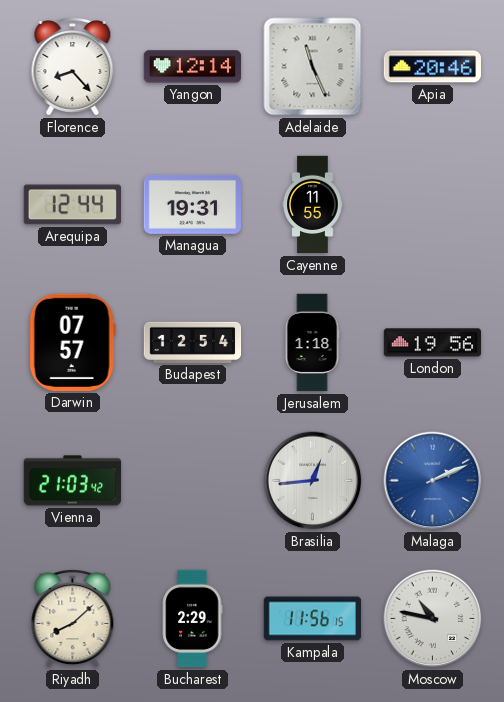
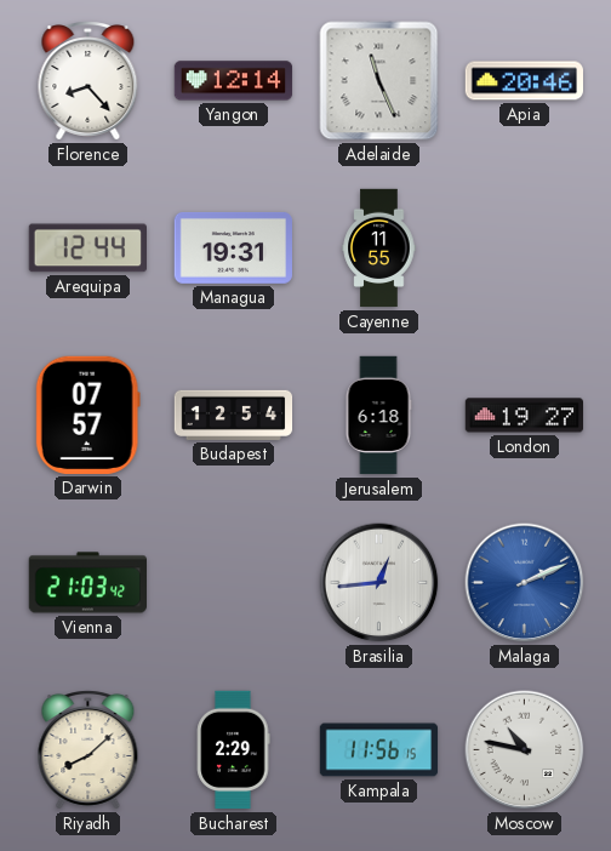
Jerusalem: 1:18 -> 6:18 (378, 416)
London: 19:56 -> 19:27 (525, 416)
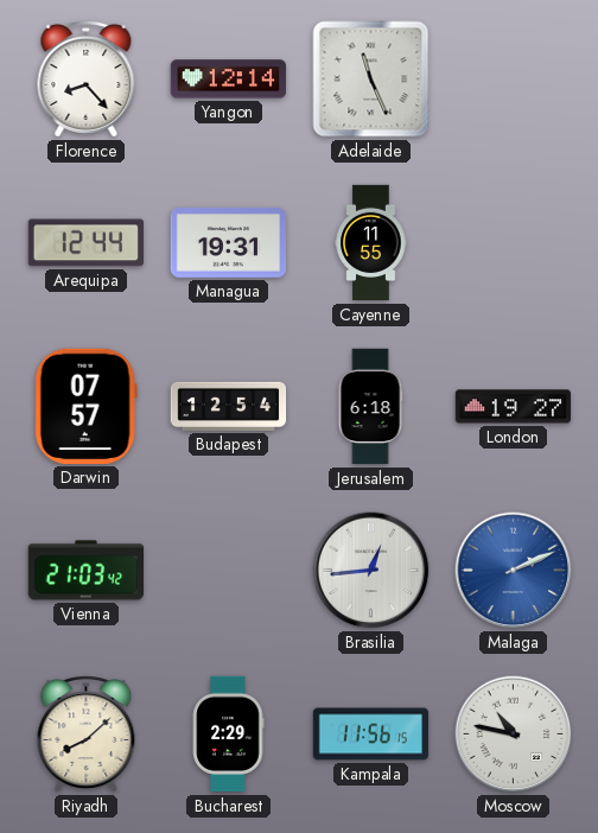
Apia: 20:46 -> none (525, 81)
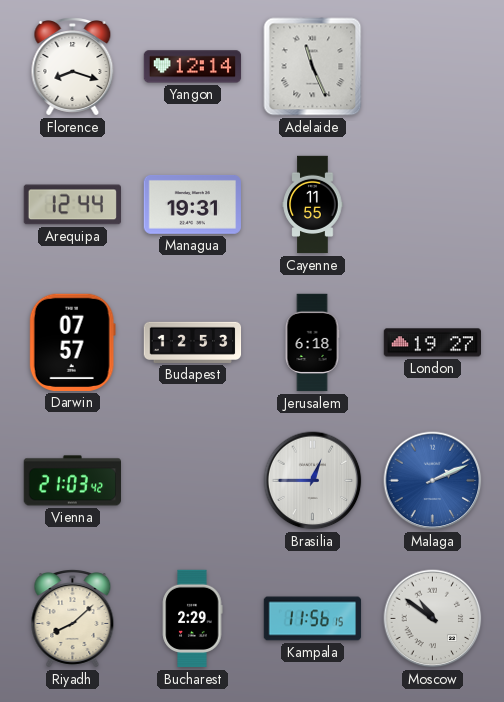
Florence: 8:23 -> 8:18 (73, 67)
Budapest: 12:54 -> 12:53 (193, 342)
Brasilia: 12:44 -> 12:45 (313, 481)
Moscow: 10:47 -> 10:51 (433, 619)
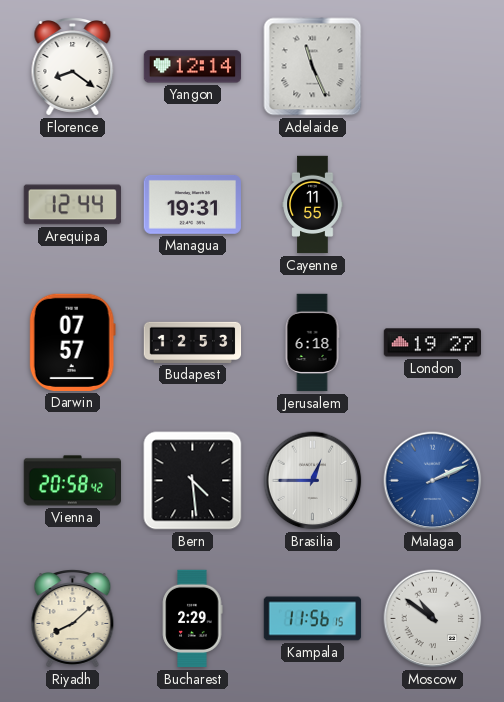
Florence: 8:18 -> 8:21 (73, 67)
Vienna: 21:03 -> 20:58 (72, 481)
Bern: none -> 4:29 (193, 481)
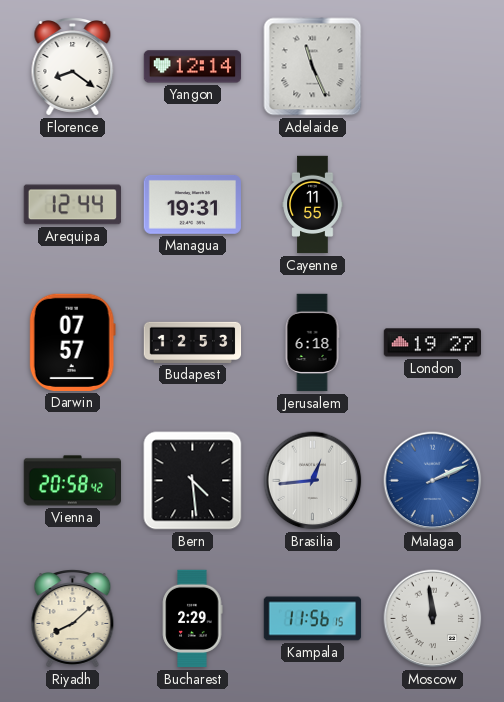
Brasilia: 12:45 -> 12:44 (313, 481)
Moscow: 10:51 -> 11:59 (433, 619)
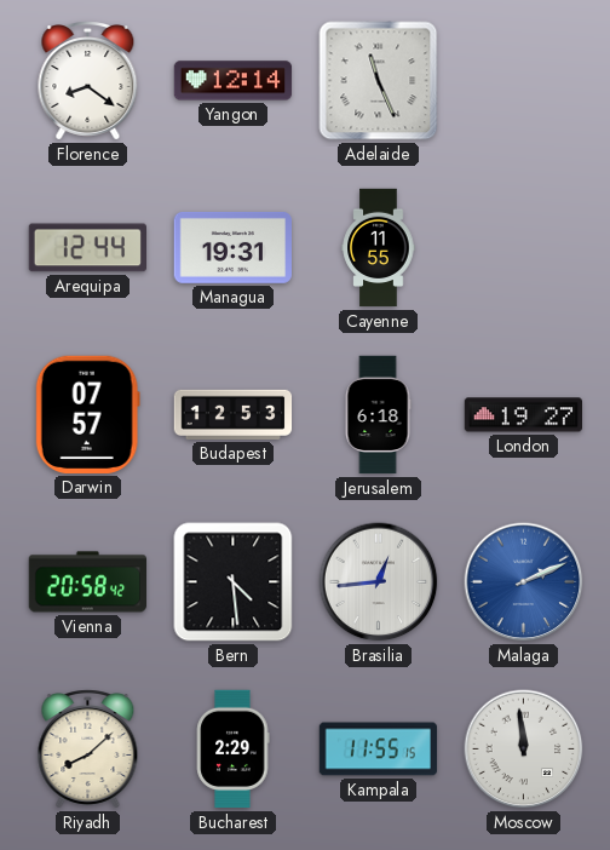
Kampala: 11:56 -> 11:55 (379, 750)
